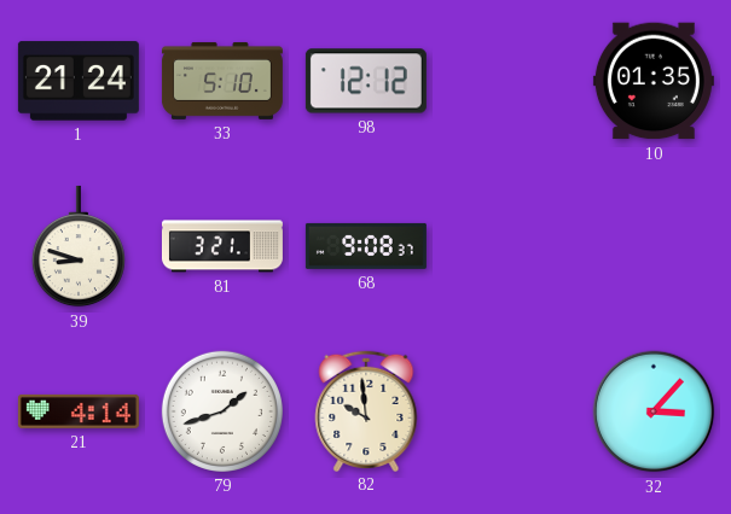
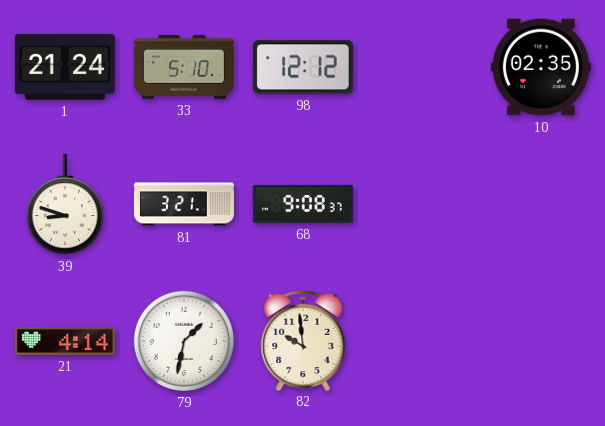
10: 01:35 -> 02:35 (541, 67)
79: 1:42 -> 1:32 (184, 341)
32: 3:07 -> none (654, 411)
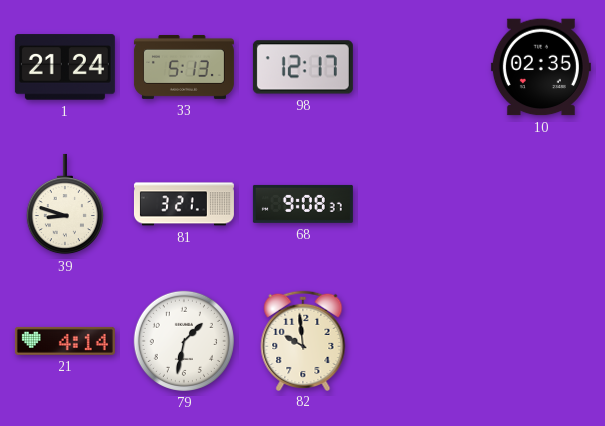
33: 5:10 -> 5:13 (184, 67)
98: 12:12 -> 12:17 (303, 67)
